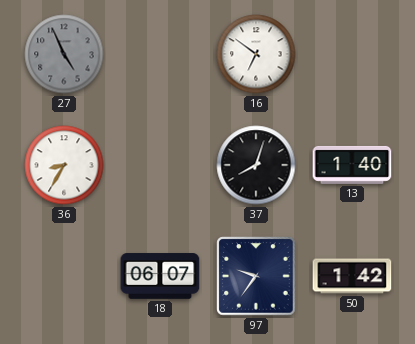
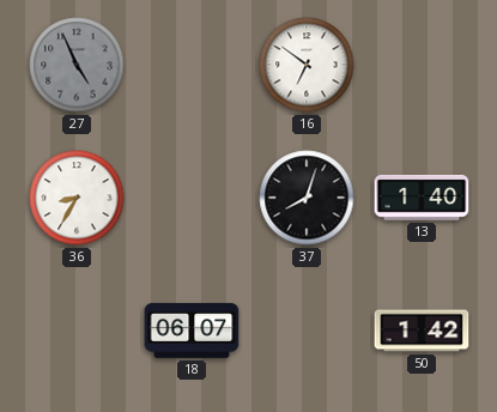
97: 9:36 -> none (256, 276)
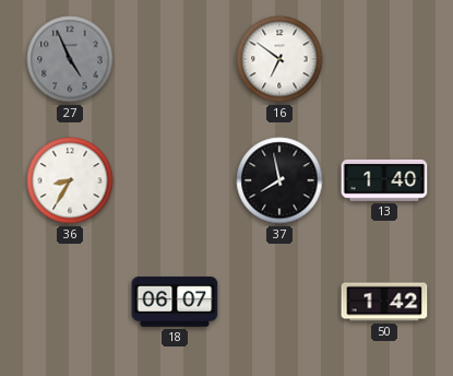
37: 8:03 -> 7:58 (279, 180)
